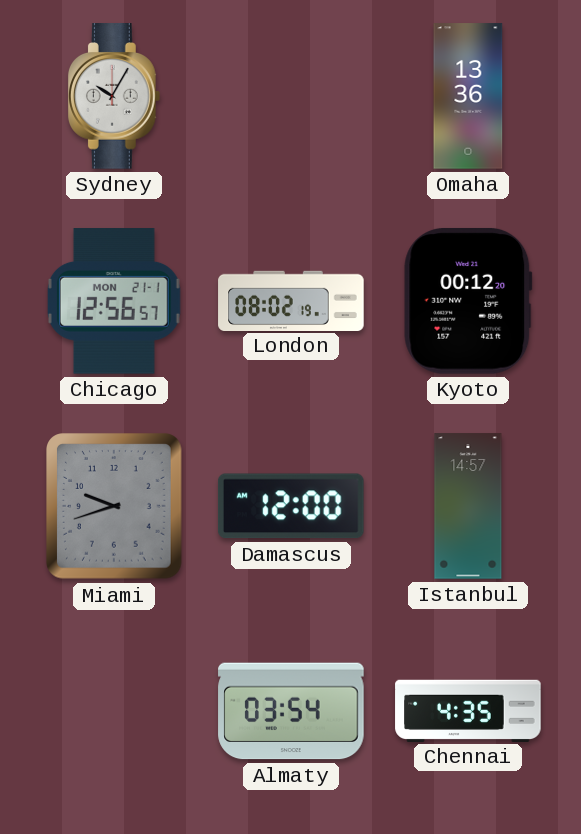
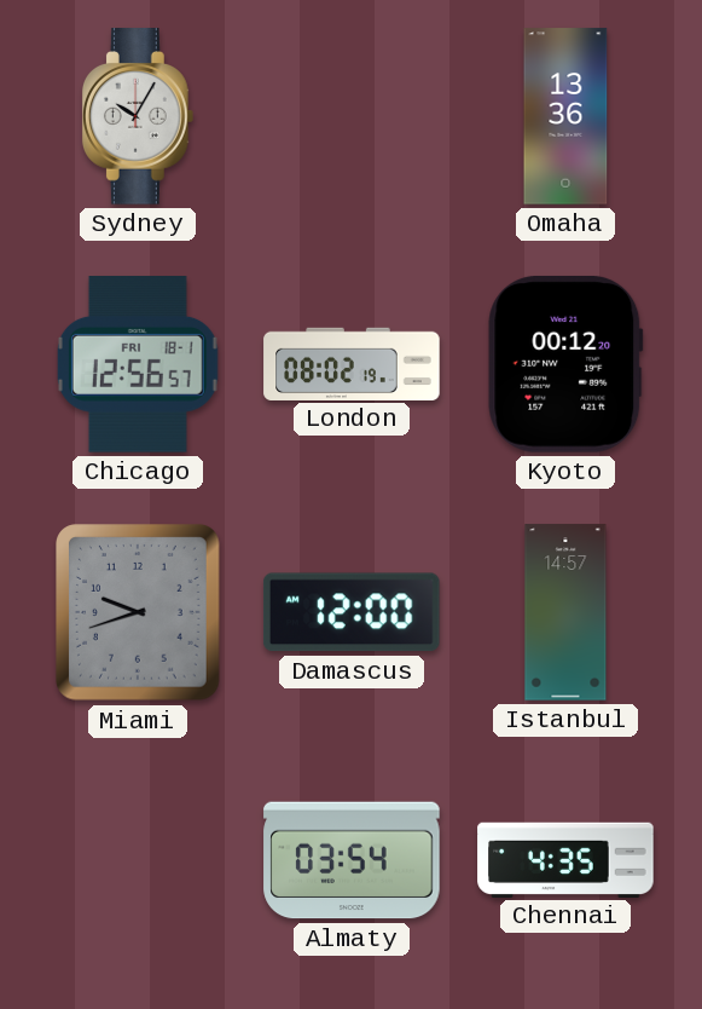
Chicago date: MON 21-1 -> FRI 18-1 (138, 364)
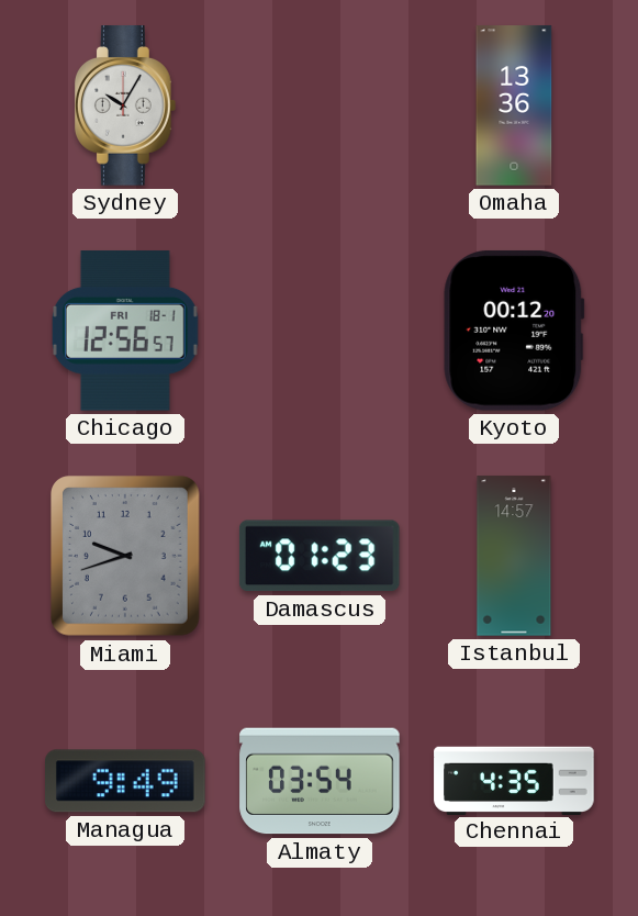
London: 08:02 -> none (352, 363)
Damascus: 12:00 -> 01:23 (320, 556)
Managua: none -> 9:49 (126, 781)
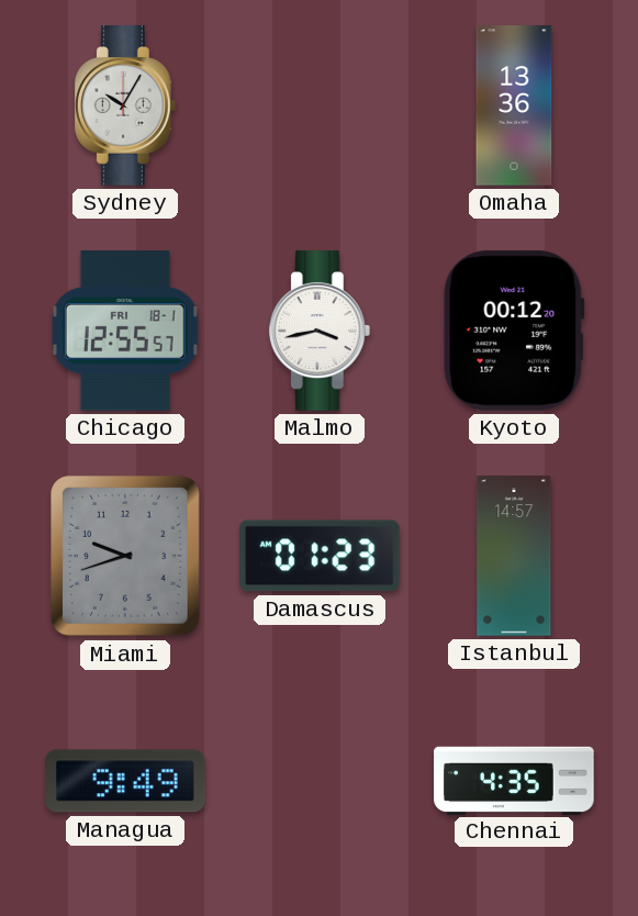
Chicago: 12:56 -> 12:55 (125, 331)
Malmo: none -> 3:43 (320, 331)
Almaty: 03:54 -> none (320, 781)
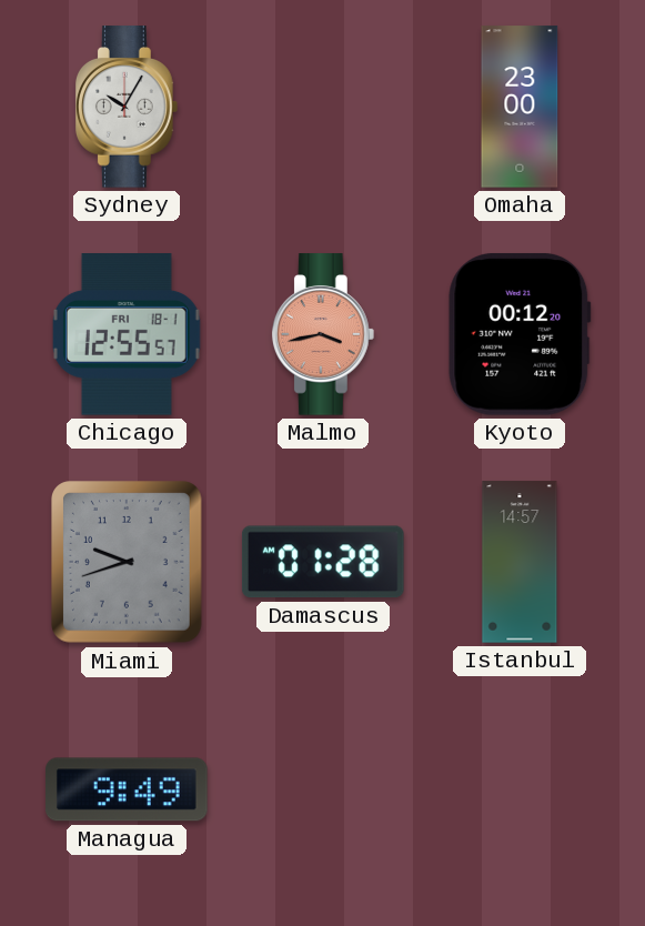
Omaha: 13:36 -> 23:00 (520, 107)
Malmo dial: white -> salmon (323, 334)
Damascus: 01:23 -> 01:28 (323, 562)
Chennai: 4:35 -> none (514, 780)
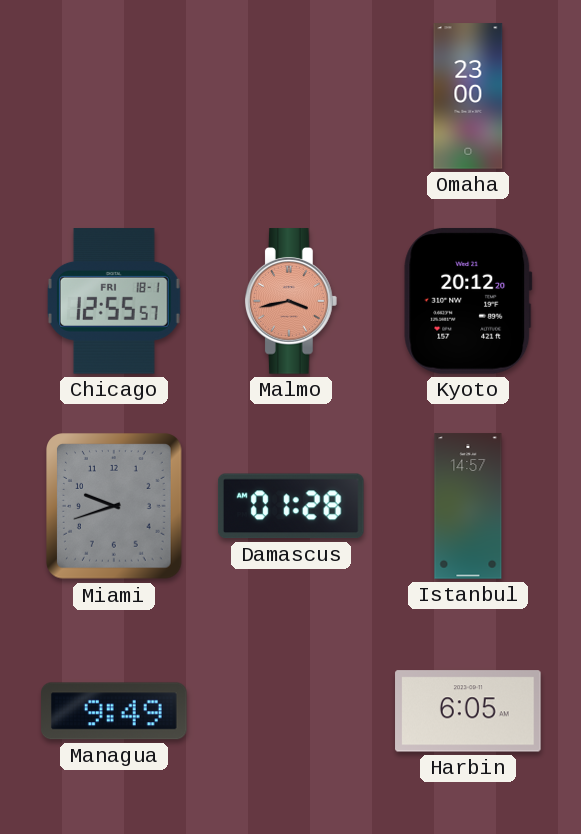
Sydney: 10:05 -> none (127, 107)
Kyoto: 00:12 -> 20:12 (468, 301)
Harbin: none -> 6:05 (468, 711)
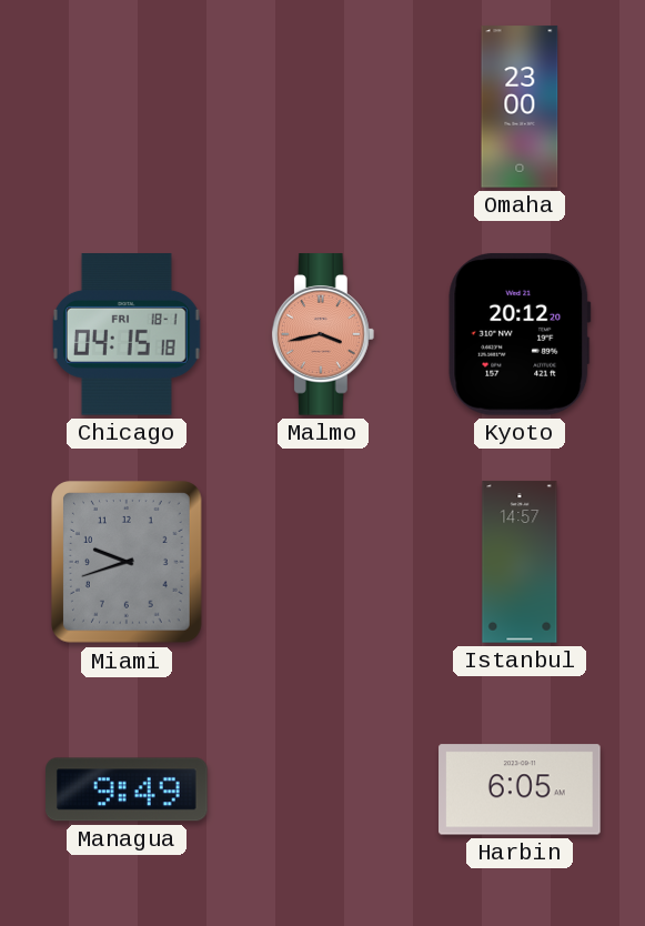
Chicago: 12:55 -> 04:15 (127, 334)
Damascus: 01:28 -> none (291, 506)
